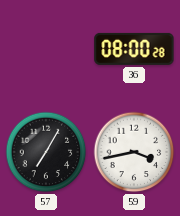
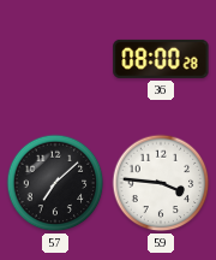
57: 7:05 -> 7:08 (55, 183)
59: 3:43 -> 3:46 (161, 183)
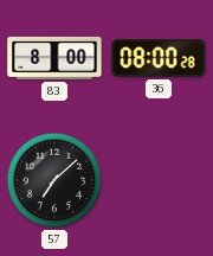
83: none -> 8:00 (54, 58)
59: 3:46 -> none (161, 183)
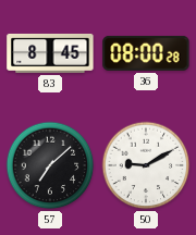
83: 8:00 -> 8:45 (50, 53)
50: none -> 9:10 (146, 165)
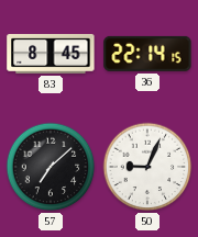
36: 08:00 -> 22:14 (147, 54)
50: 9:10 -> 9:04 (147, 167)
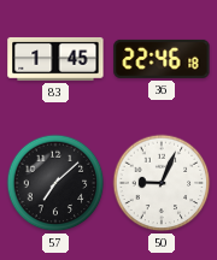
83: 8:45 -> 1:45 (55, 59)
36: 22:14 -> 22:46 (162, 59)
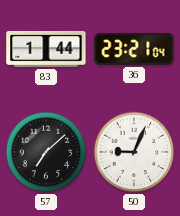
83: 1:45 -> 1:44 (46, 49)
36: 22:46 -> 23:21 (134, 49)
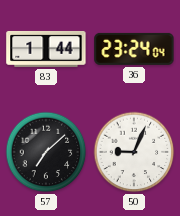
36: 23:21 -> 23:24 (134, 49)
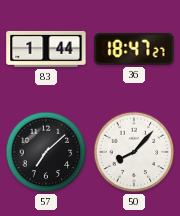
36: 23:24 -> 18:47 (134, 49)
50: 9:04 -> 8:07 (134, 152)
